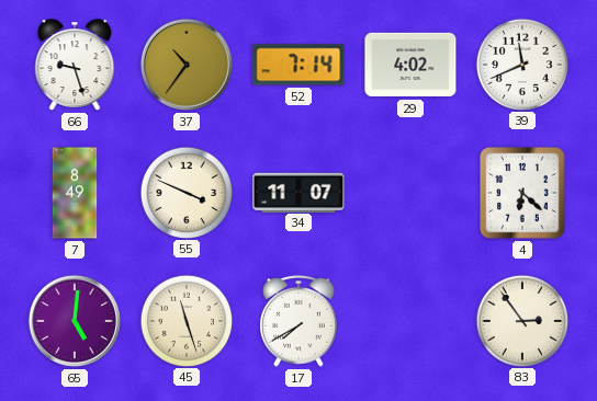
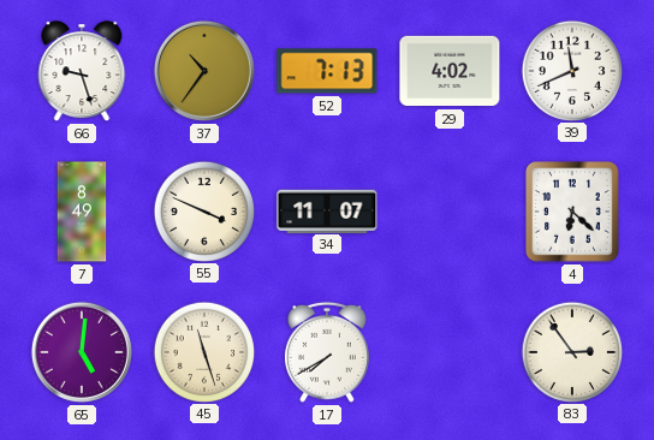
52: 7:14 -> 7:13 (327, 71)
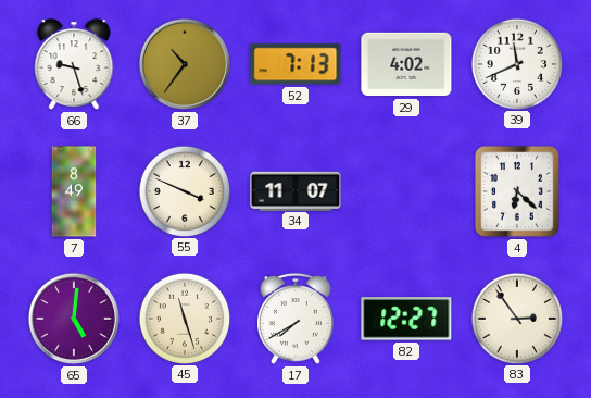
82: none -> 12:27 (406, 319)
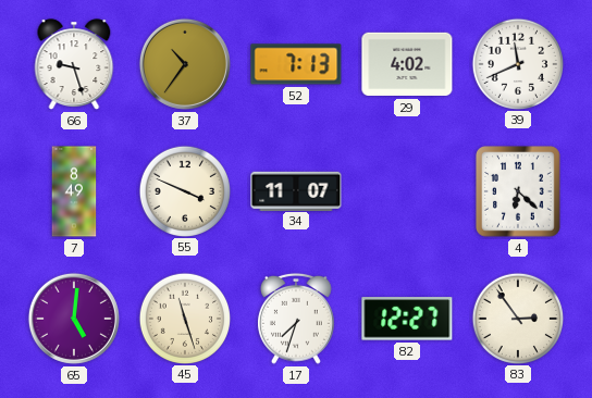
17: 7:40 -> 7:33 (297, 319)
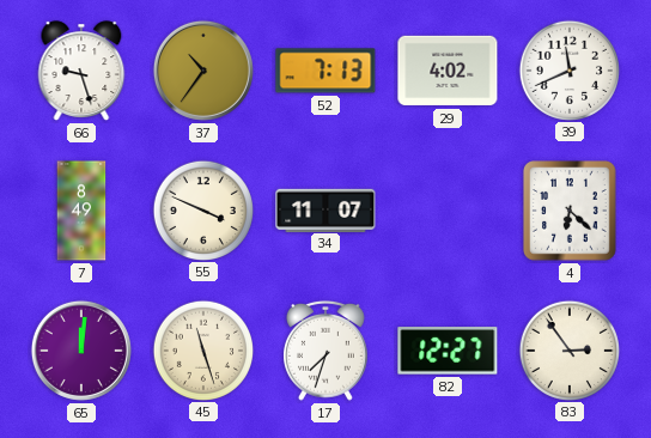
65: 5:01 -> 12:01 (81, 351)
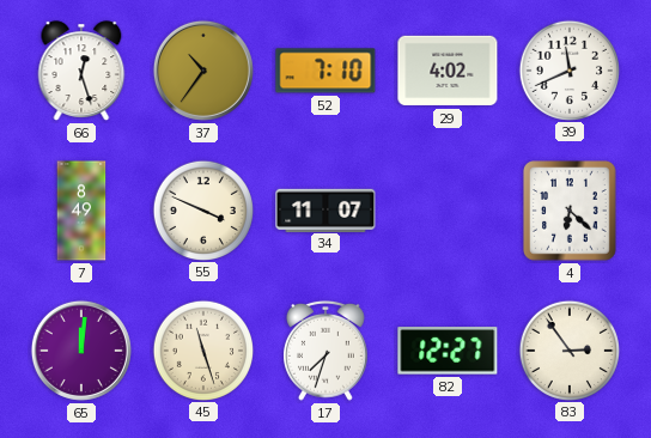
66: 9:27 -> 12:27 (81, 71)
52: 7:13 -> 7:10 (325, 71)
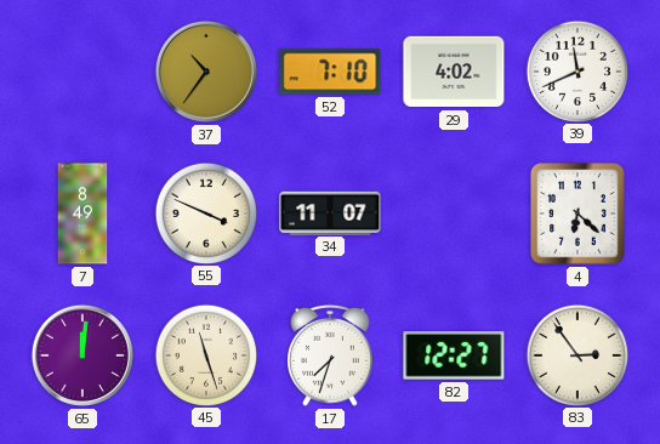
66: 12:27 -> none (81, 71)
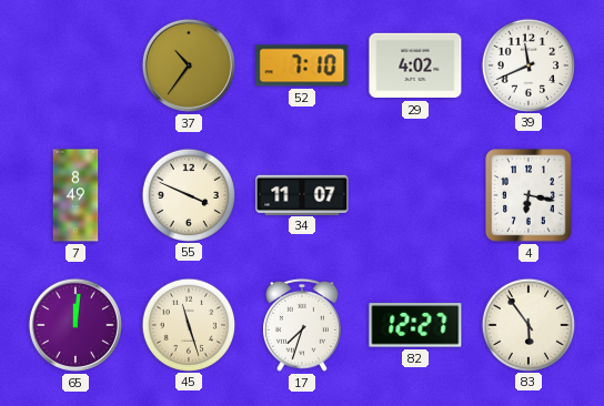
4: 6:22 -> 6:17 (528, 195)
83: 2:54 -> 5:54 (527, 324)
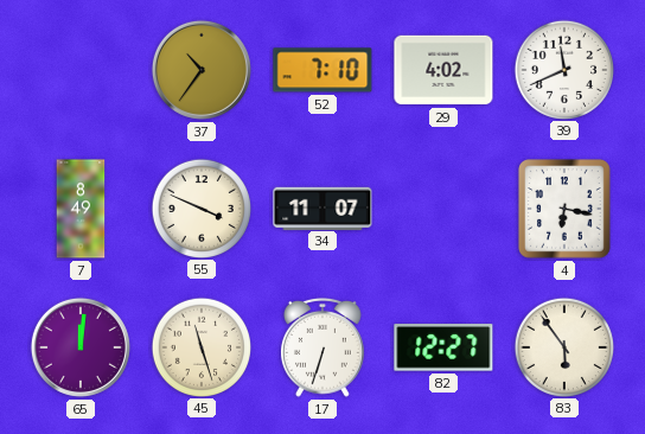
17: 7:33 -> 6:33 (324, 347)
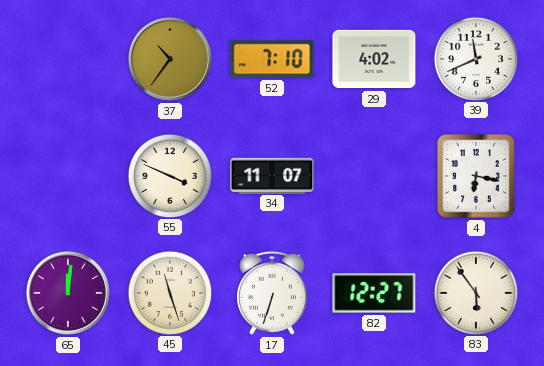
7: 8:49 -> none (81, 209)
